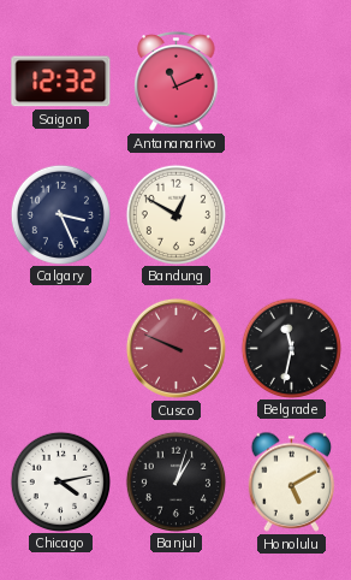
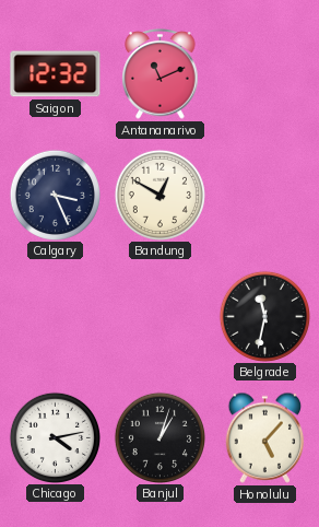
Cusco: 9:49 -> none (175, 348)
Honolulu: 5:10 -> 5:07 (265, 437)
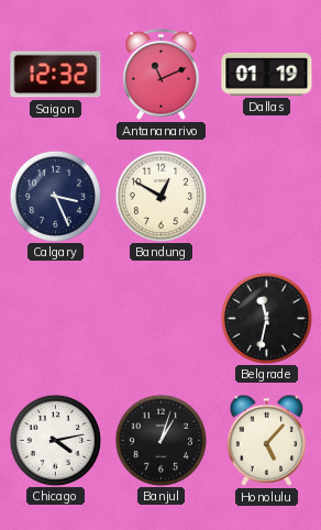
Dallas: none -> 01:19 (267, 74)
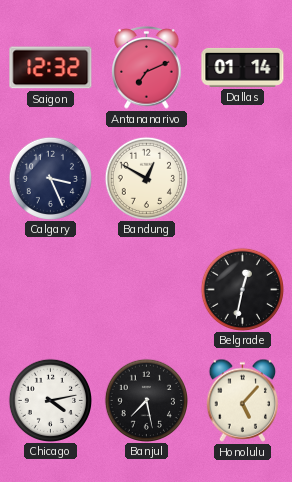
Antananarivo: 11:11 -> 7:11 (147, 68)
Dallas: 01:19 -> 01:14 (243, 67)
Belgrade: 11:32 -> 12:32 (242, 289)
Banjul: 1:03 -> 7:28 (146, 400)
